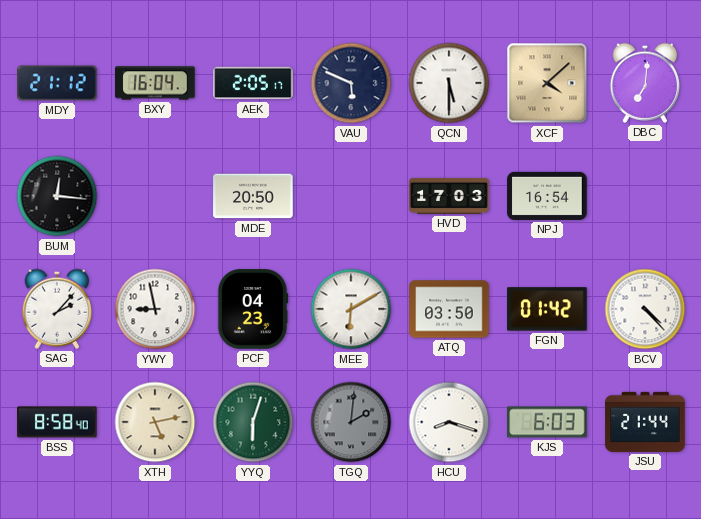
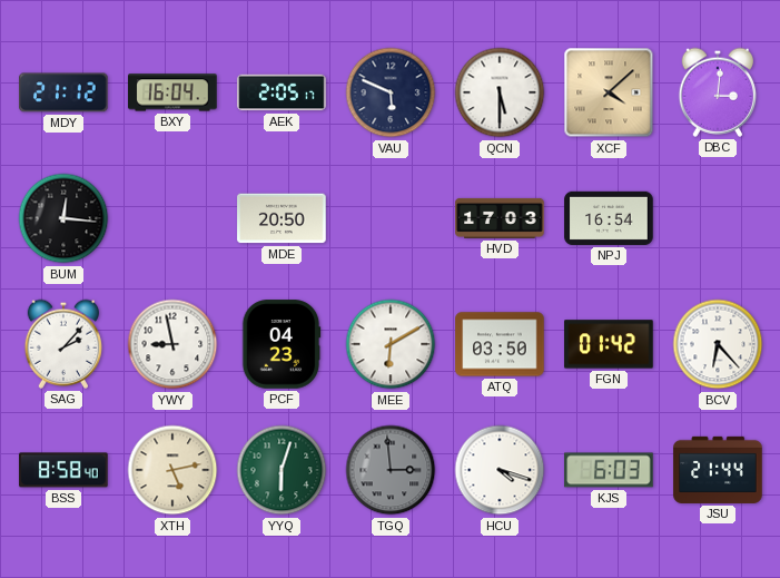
DBC: 7:01 -> 3:01 (718, 92)
BCV: 4:23 -> 6:23 (718, 344)
TGQ: 2:01 -> 2:59 (391, 470)
HCU: 8:18 -> 4:18 (500, 470)
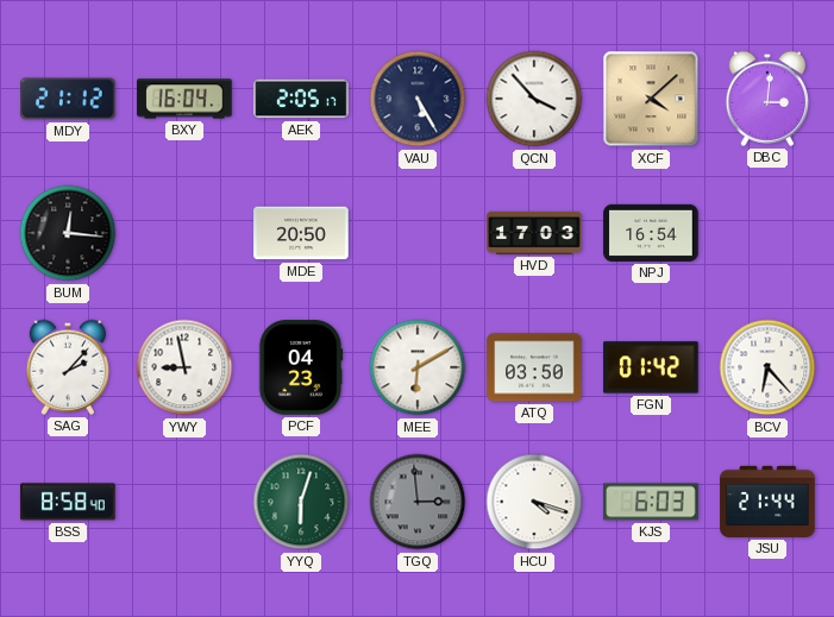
VAU: 5:49 -> 5:25 (418, 99)
QCN: 5:30 -> 3:53 (534, 99)
XTH: 5:13 -> none (172, 470)
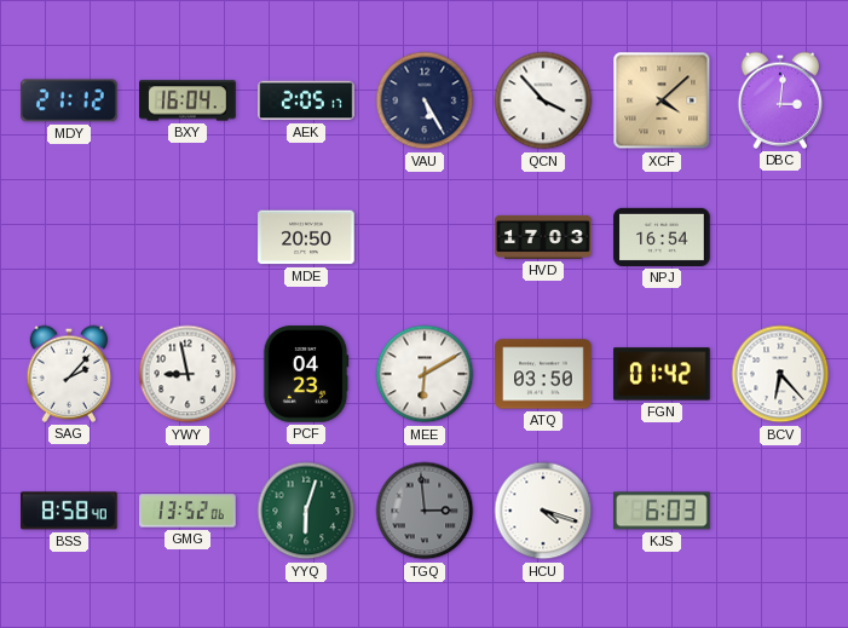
BUM: 12:16 -> none (68, 233)
GMG: none -> 13:52 (188, 511)
JSU: 21:44 -> none (767, 502)
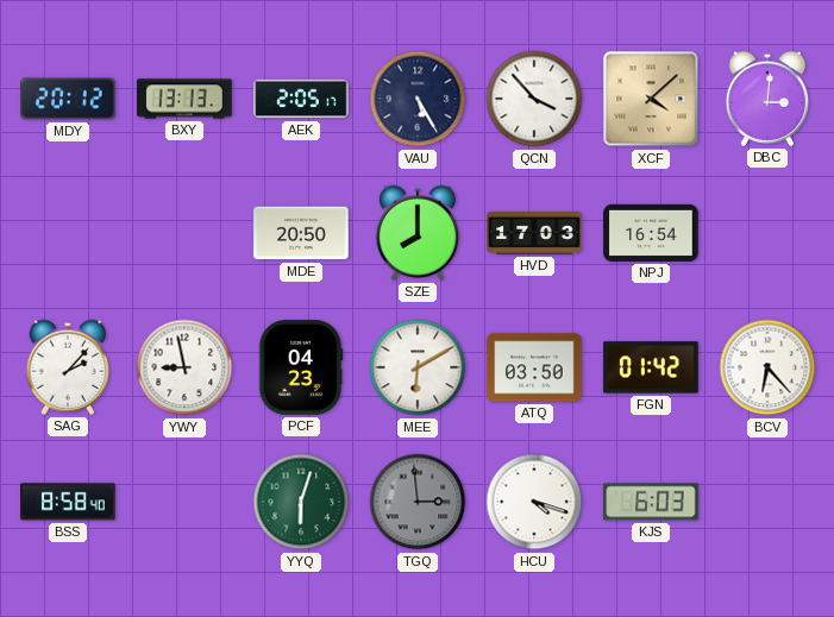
MDY: 21:12 -> 20:12 (68, 99)
BXY: 16:04 -> 13:13 (184, 99)
SZE: none -> 8:00 (418, 233)
GMG: 13:52 -> none (188, 511)
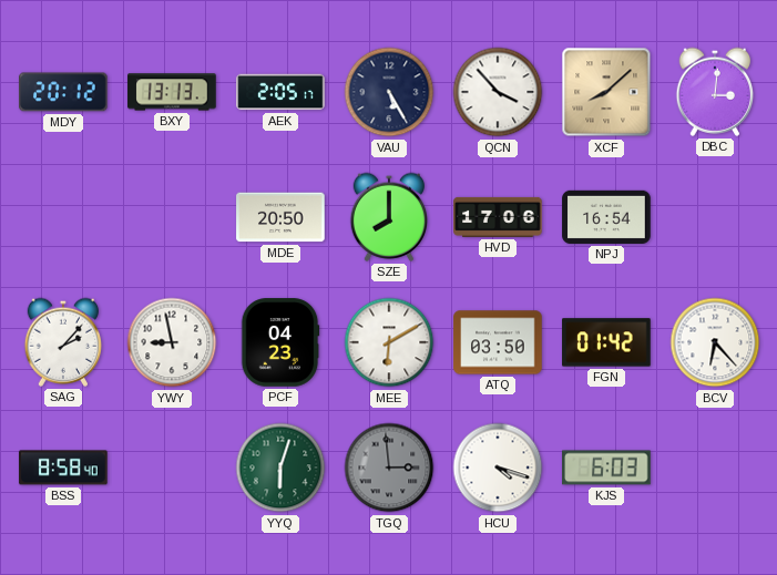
XCF: 4:08 -> 8:08 (606, 92)
HVD: 17:03 -> 17:06 (498, 217)
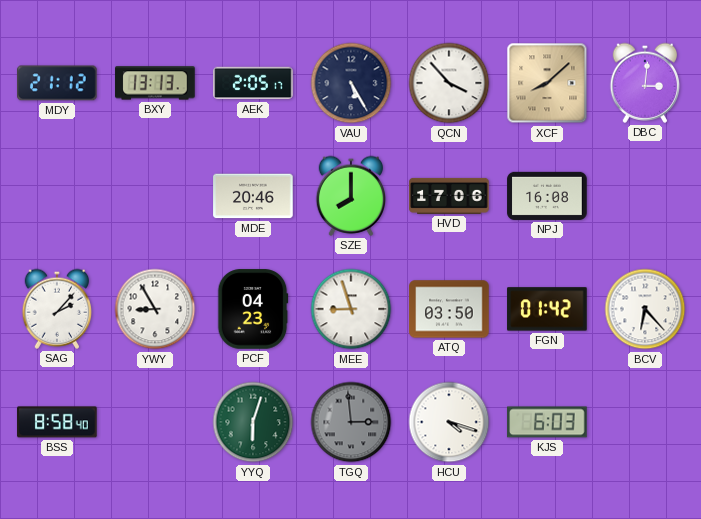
MDY: 20:12 -> 21:12 (57, 83)
MDE: 20:50 -> 20:46 (253, 196)
NPJ: 16:54 -> 16:08 (547, 196)
YWY: 8:58 -> 8:55 (155, 309)
MEE: 6:10 -> 8:57 (351, 309)
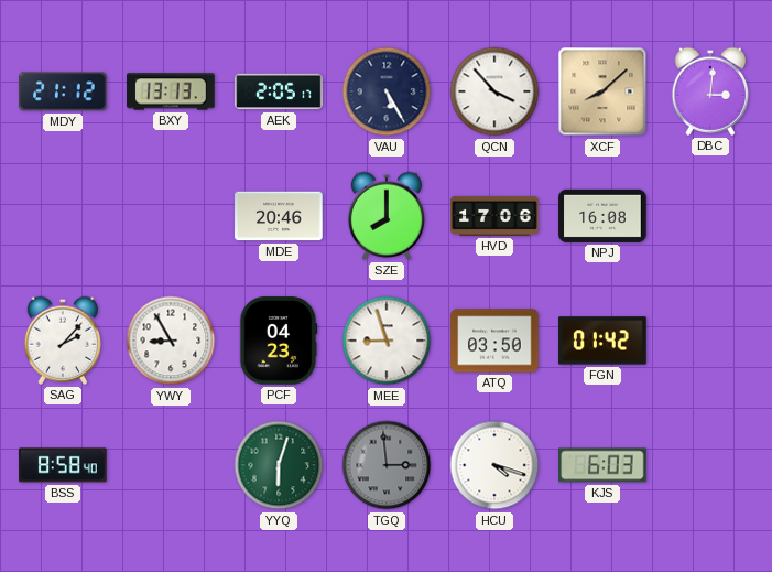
BCV: 6:23 -> none (645, 309)
